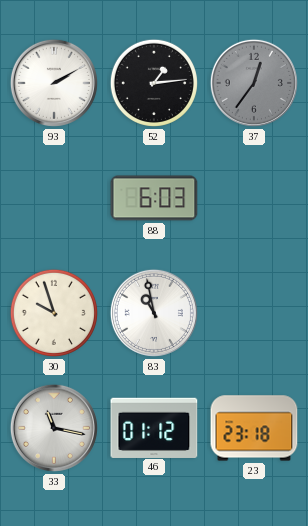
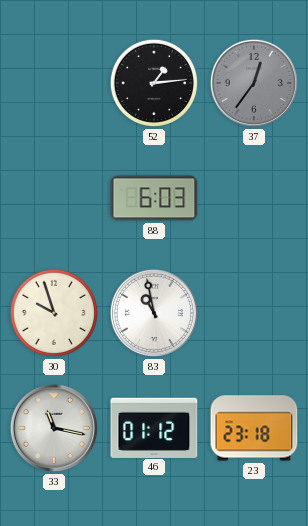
93: 2:10 -> none (54, 83)
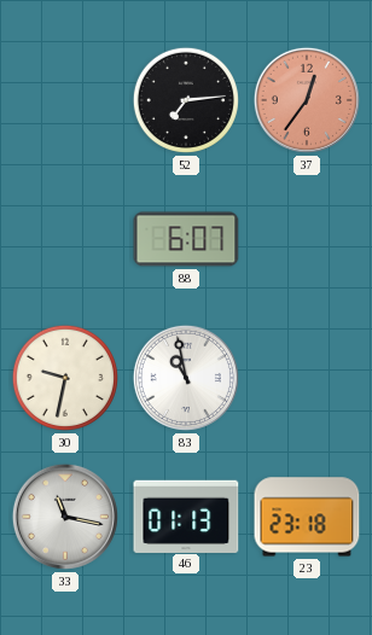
52: 1:14 -> 7:14 (186, 100)
37 dial: grey -> salmon (307, 100)
88: 6:03 -> 6:07 (186, 239)
30: 9:57 -> 9:32 (65, 378)
46: 01:12 -> 01:13 (186, 515)
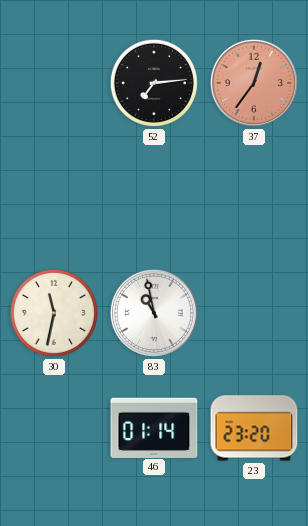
88: 6:07 -> none (186, 239)
30: 9:32 -> 11:32 (54, 313)
33: 11:17 -> none (65, 517)
46: 01:13 -> 01:14 (154, 427)
23: 23:18 -> 23:20 (254, 428)
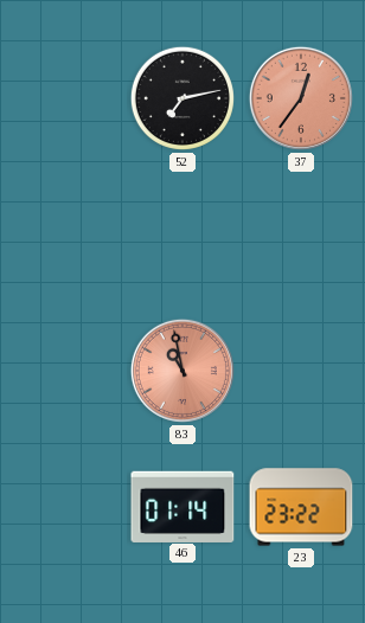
52: 7:14 -> 7:13 (182, 98)
30: 11:32 -> none (54, 313)
83 dial: white -> salmon (182, 371)
23: 23:20 -> 23:22 (301, 507)
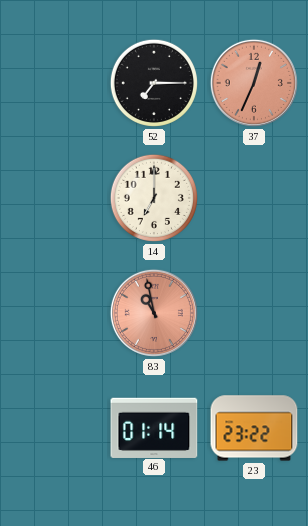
52: 7:13 -> 7:15 (154, 83)
37: 12:36 -> 12:34 (254, 83)
14: none -> 7:00 (154, 198)
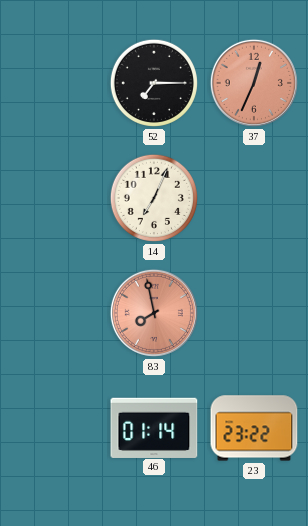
14: 7:00 -> 7:04 (154, 198)
83: 10:58 -> 7:58 (154, 313)
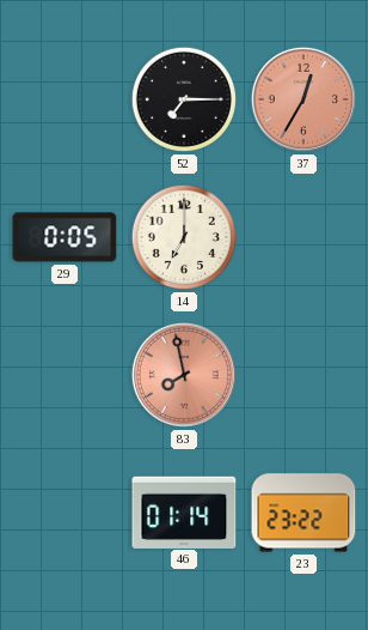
37: 12:34 -> 12:35 (303, 99)
29: none -> 0:05 (65, 237)
14: 7:04 -> 7:00 (184, 237)
